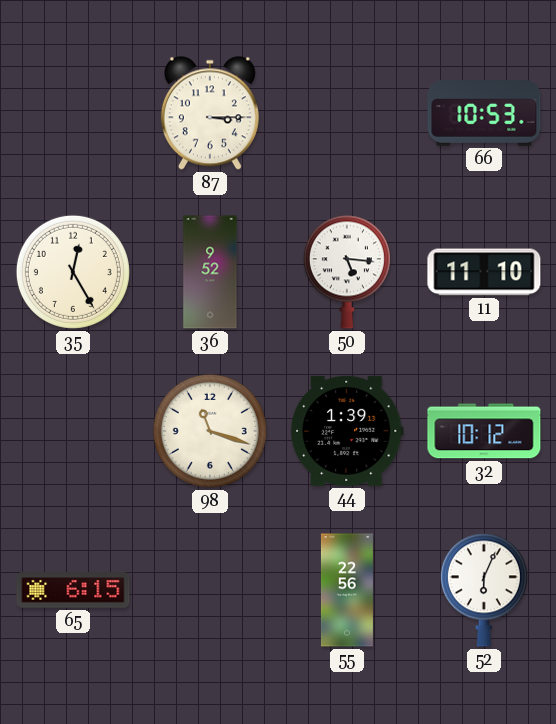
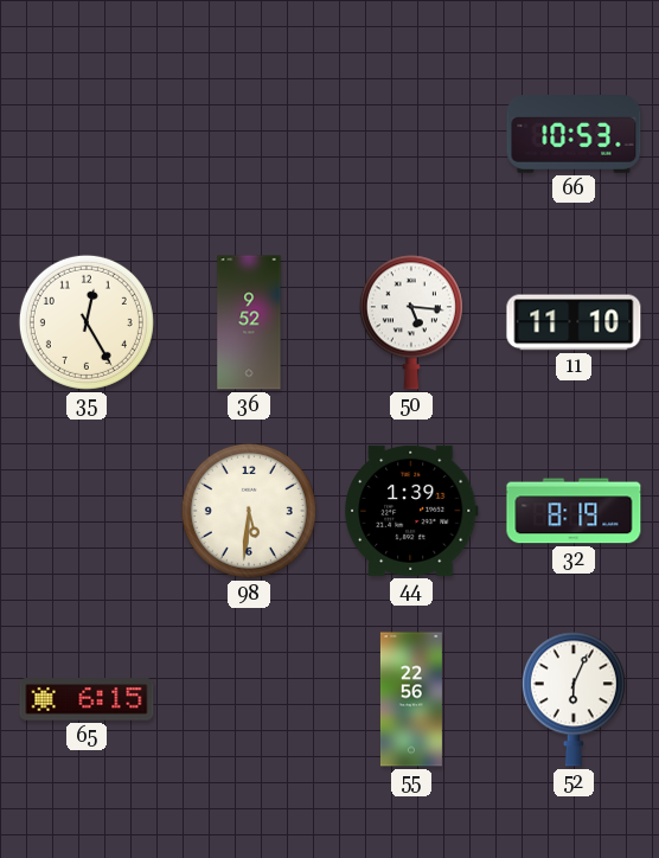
87: 3:15 -> none (210, 113)
98: 11:18 -> 5:31 (249, 511)
32: 10:12 -> 8:19 (574, 511)
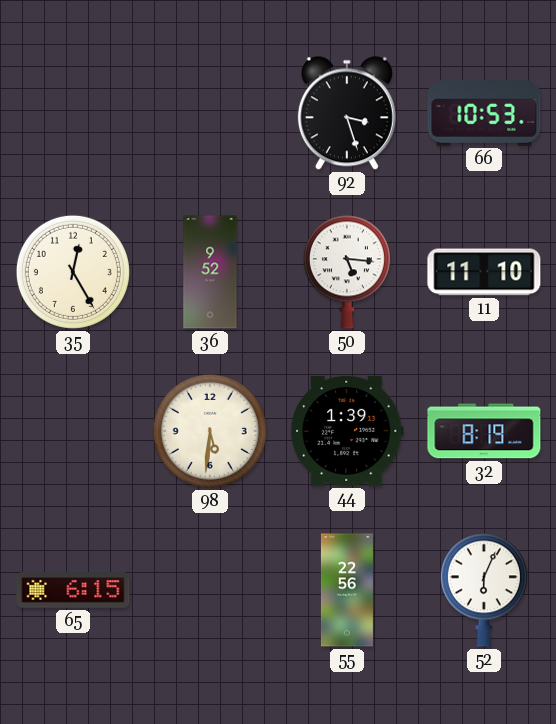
92: none -> 3:27 (347, 113)
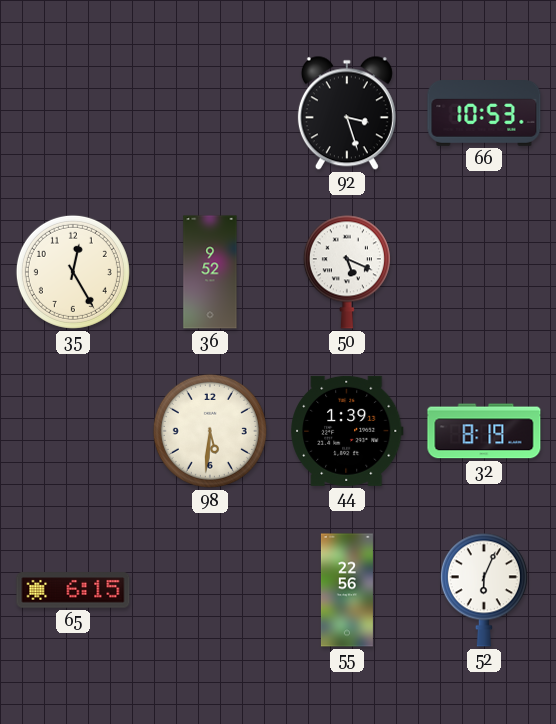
50: 5:16 -> 5:19 (347, 272)
11: 11:10 -> none (484, 272)
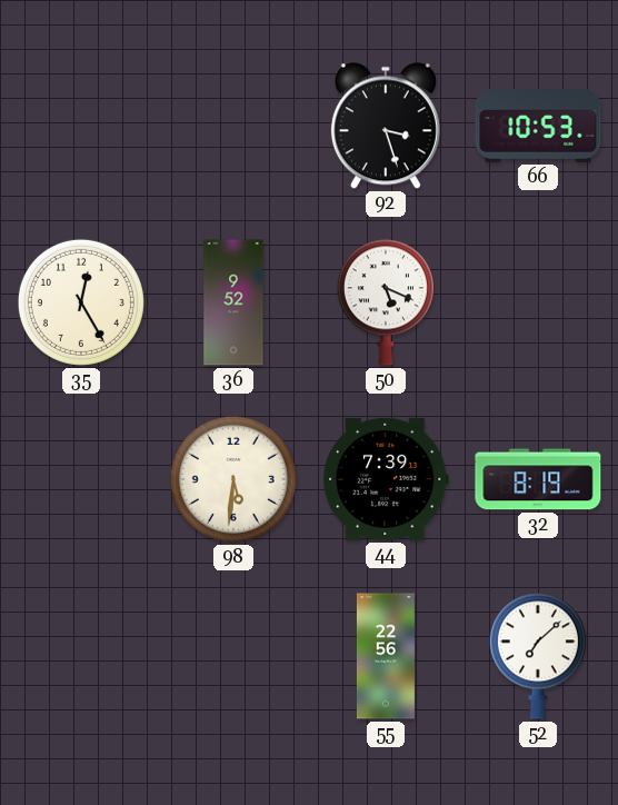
44: 1:39 -> 7:39 (386, 479)
65: 6:15 -> none (73, 590)
52: 6:04 -> 7:08 (538, 656)
